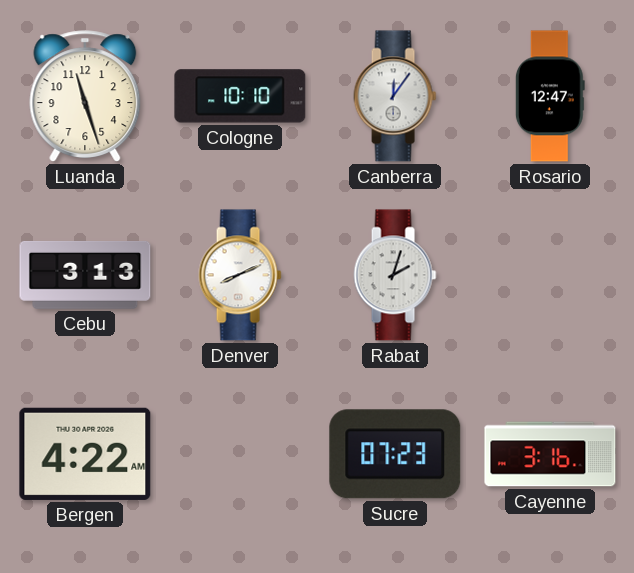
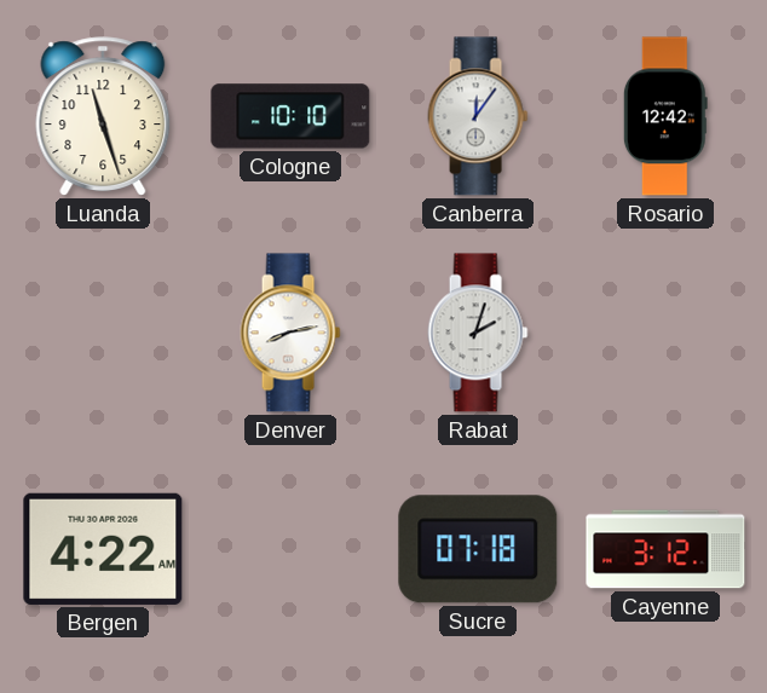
Rosario: 12:47 -> 12:42 (665, 116)
Cebu: 3:13 -> none (85, 275)
Denver: 8:11 -> 8:13 (290, 333)
Sucre: 07:23 -> 07:18 (478, 549)
Cayenne: 3:16 -> 3:12 (665, 549)
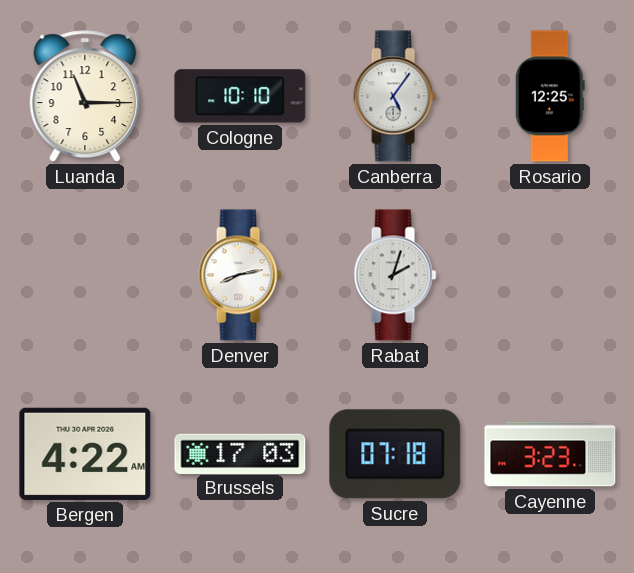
Luanda: 11:27 -> 11:15 (85, 96)
Canberra: 12:06 -> 5:06 (395, 96)
Rosario: 12:42 -> 12:25 (550, 96)
Brussels: none -> 17:03 (240, 453)
Cayenne: 3:12 -> 3:23 (550, 454)
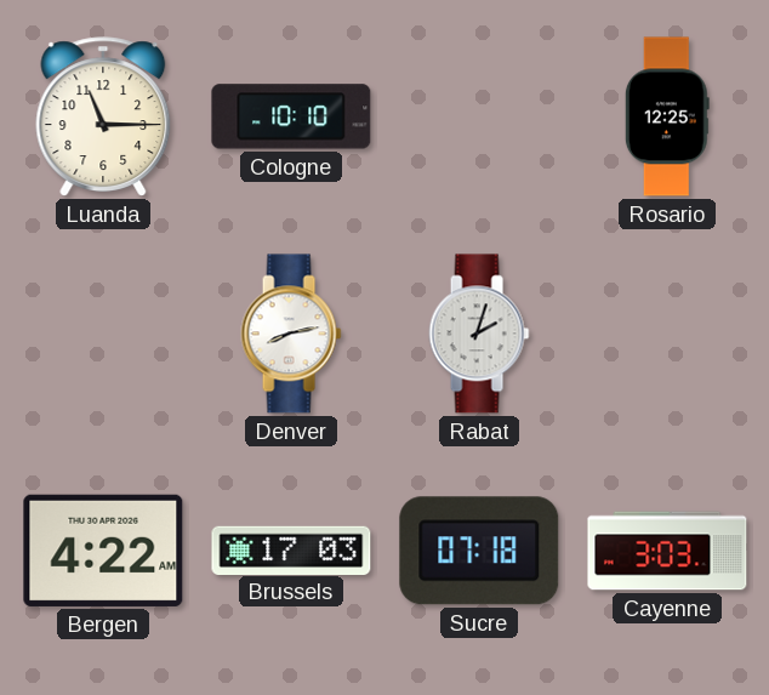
Canberra: 5:06 -> none (395, 96)
Cayenne: 3:23 -> 3:03 (667, 551)
